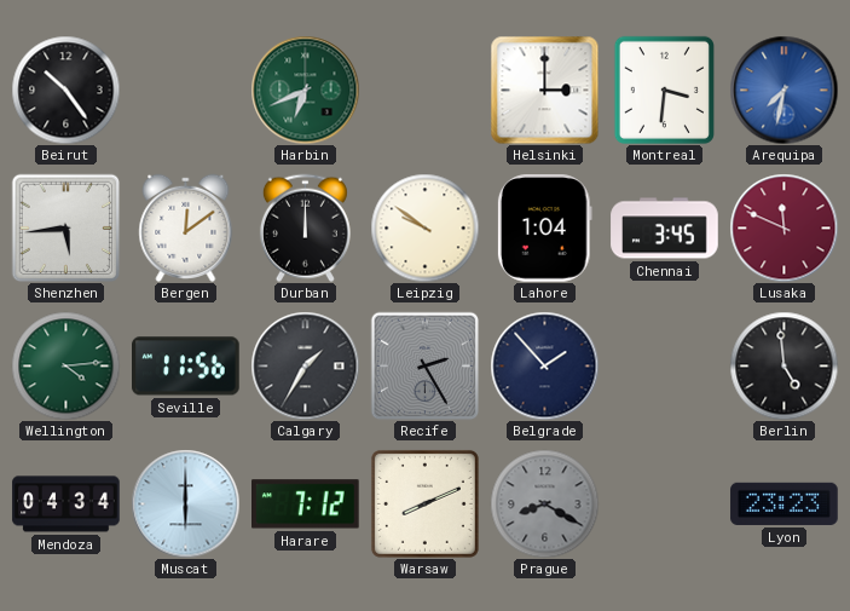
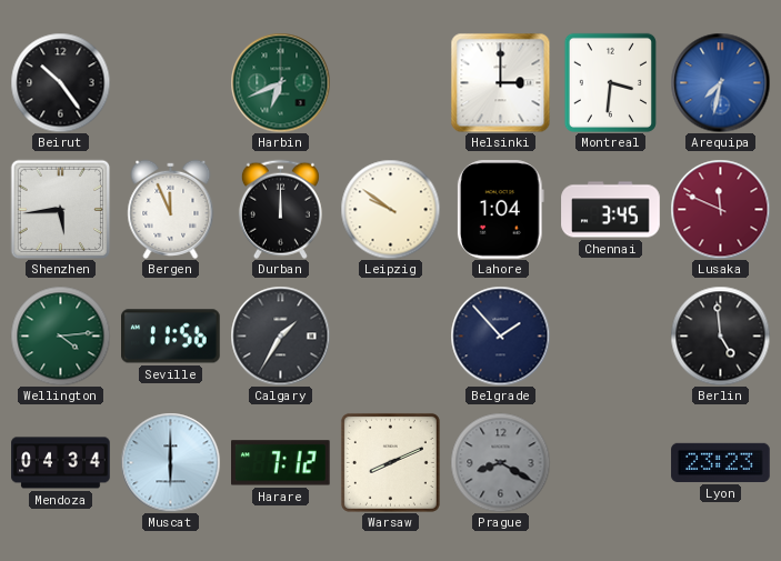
Bergen: 12:09 -> 11:56 (171, 209)
Recife: 2:25 -> none (424, 365)
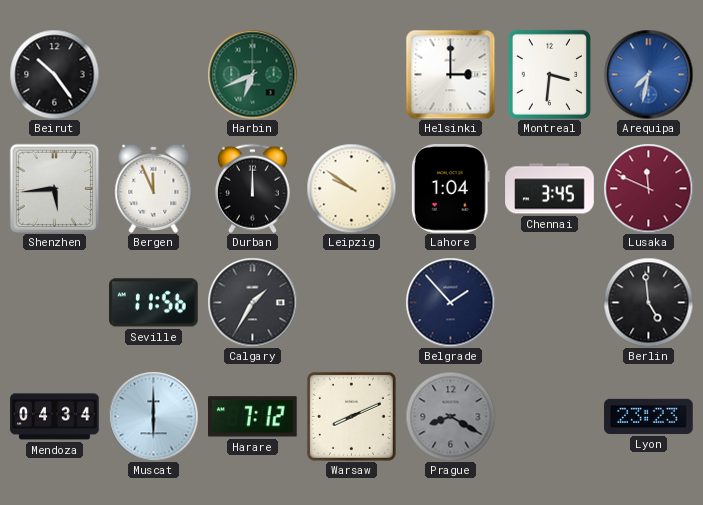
Wellington: 4:14 -> none (60, 335)
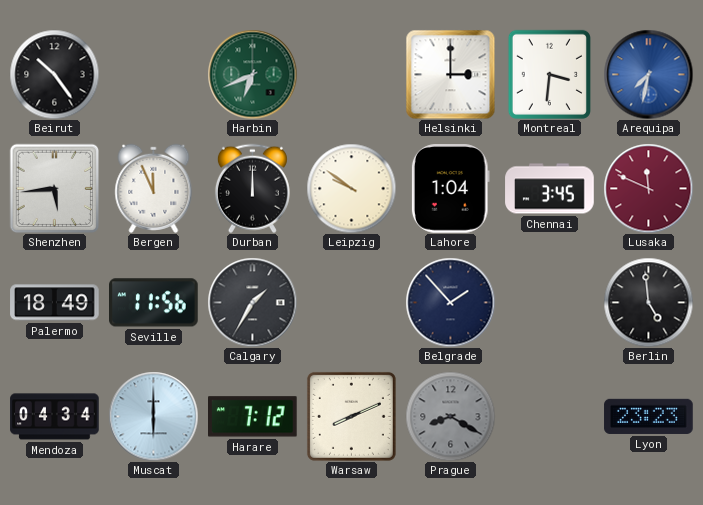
Palermo: none -> 18:49 (55, 303)
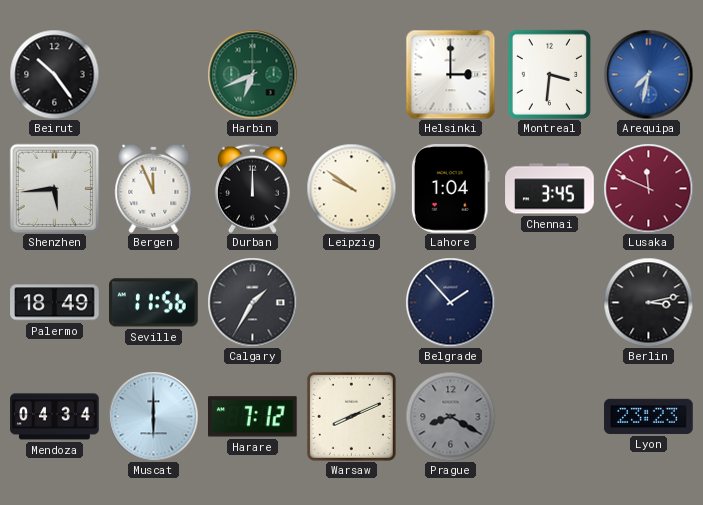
Berlin: 4:59 -> 3:13 (648, 302)
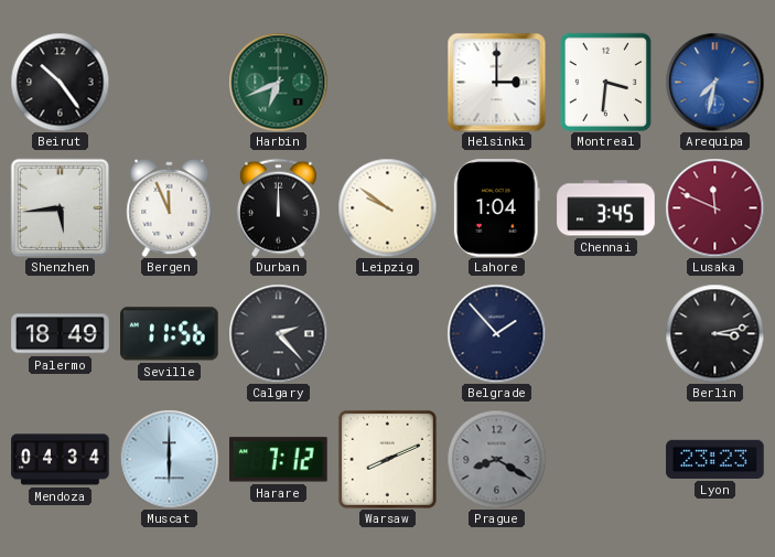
Calgary: 1:35 -> 2:23 (278, 333)
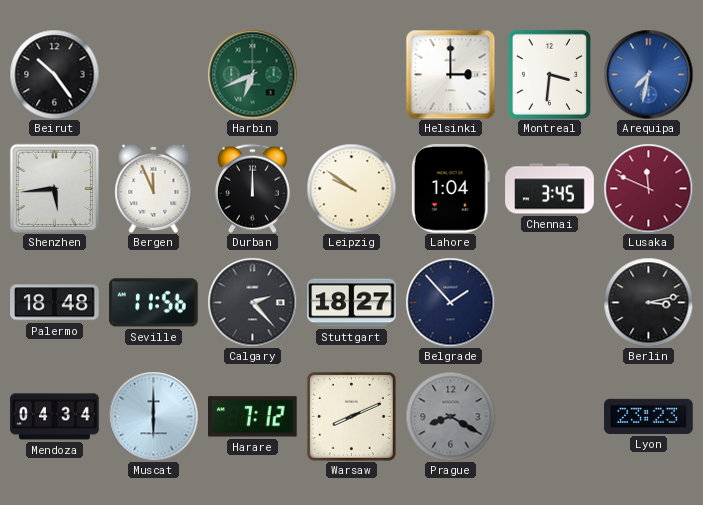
Palermo: 18:49 -> 18:48 (55, 303)
Stuttgart: none -> 18:27 (352, 303)
